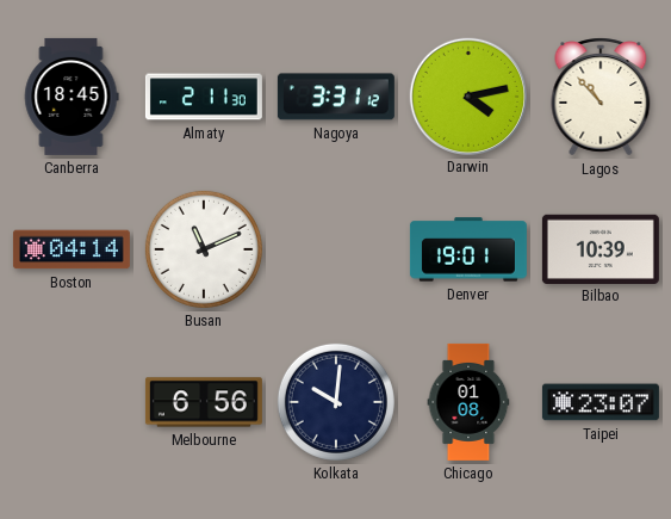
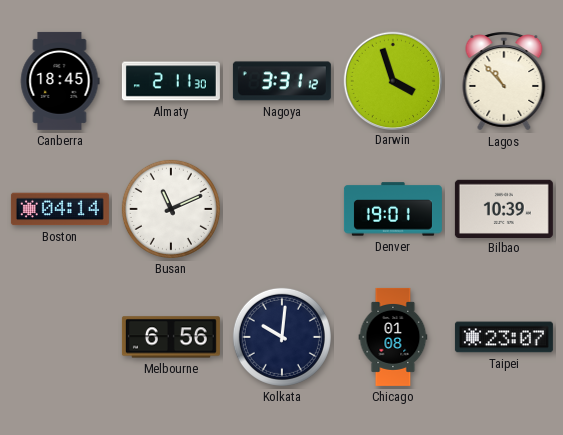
Darwin: 4:13 -> 3:57 (392, 80)
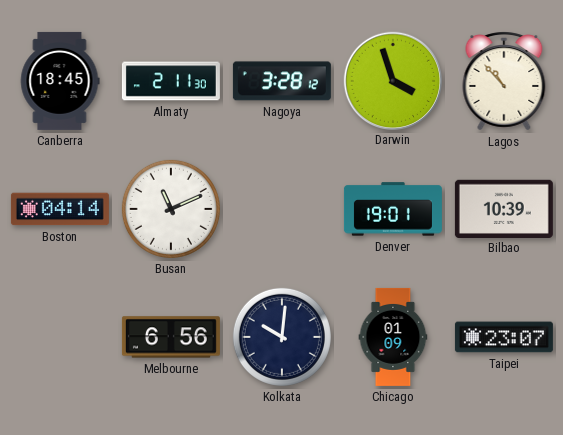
Nagoya: 3:31 -> 3:28 (282, 81)
Chicago: 01:08 -> 01:09 (393, 337)
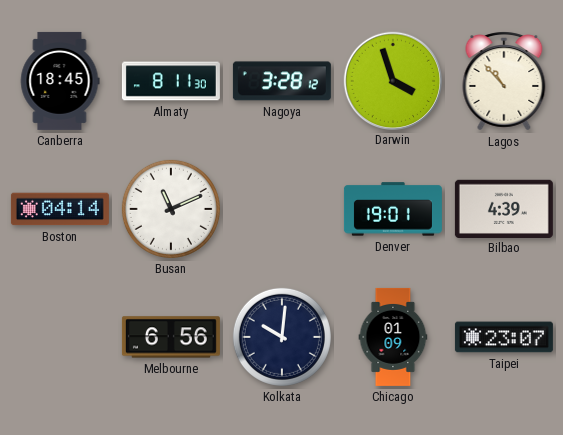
Almaty: 2:11 -> 8:11 (171, 81)
Bilbao: 10:39 -> 4:39 (504, 208)
